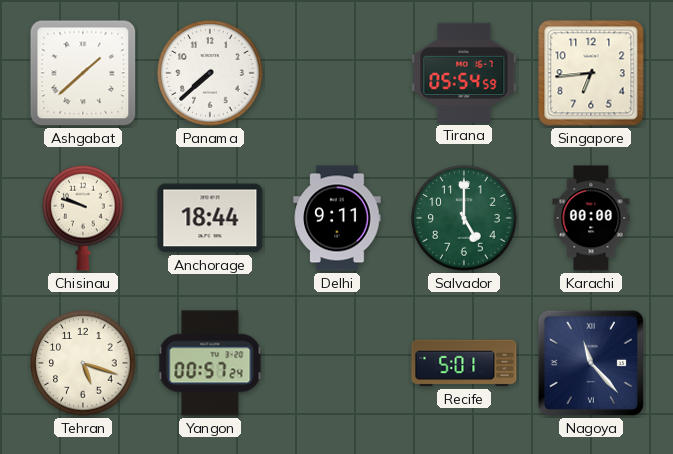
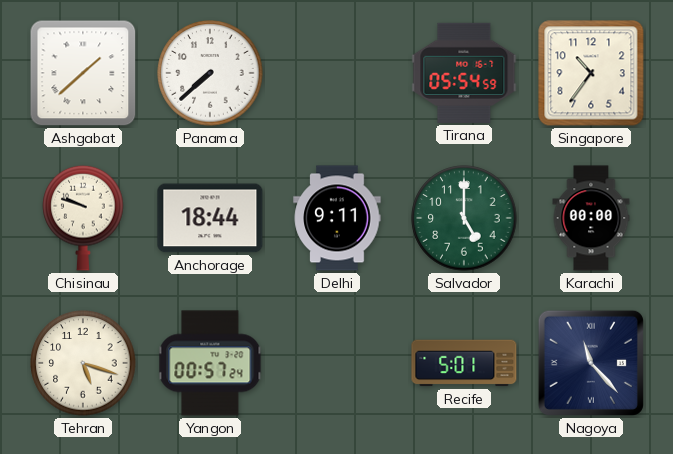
Singapore: 6:44 -> 10:36 (591, 73)
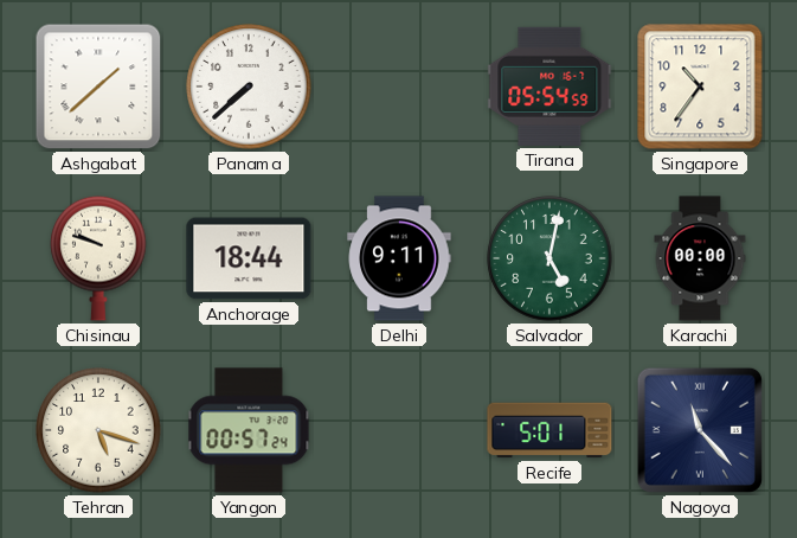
Salvador: 5:00 -> 5:02 (549, 258)
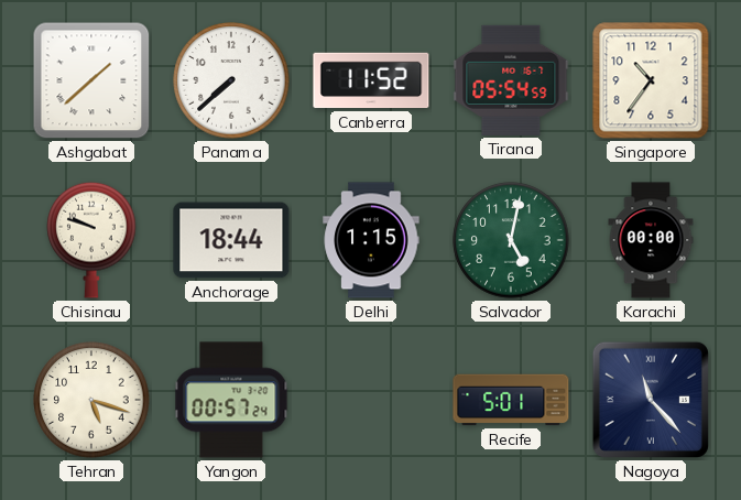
Canberra: none -> 11:52 (371, 80)
Delhi: 9:11 -> 1:15 (371, 240)
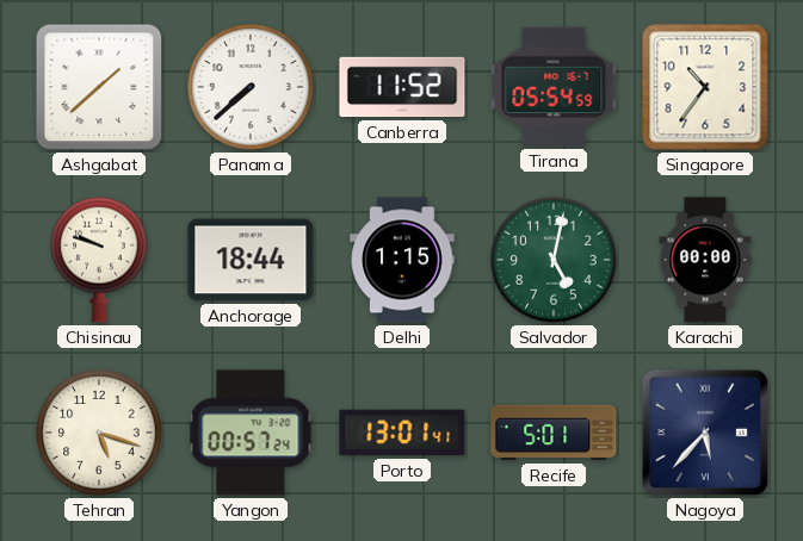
Porto: none -> 13:01 (402, 433)
Nagoya: 11:23 -> 5:37 (705, 433)
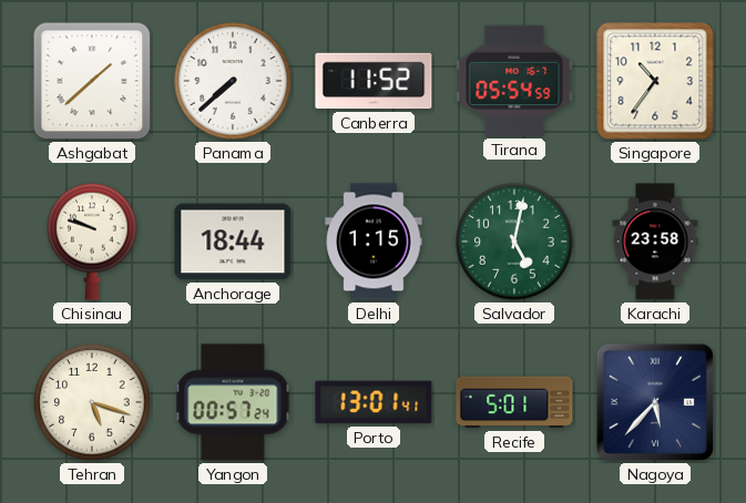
Karachi: 00:00 -> 23:58 (655, 242)
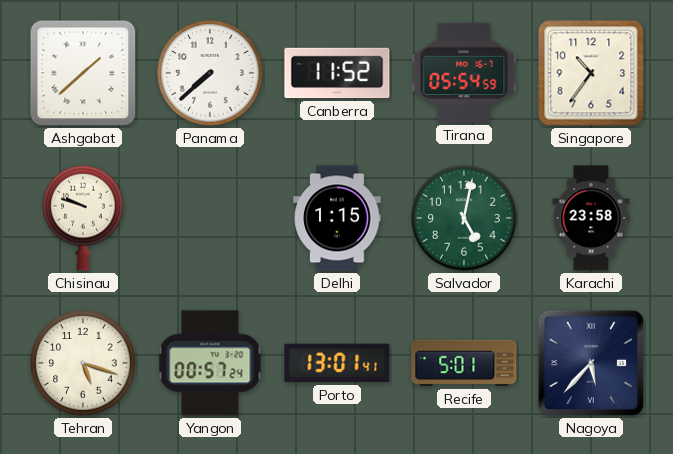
Anchorage: 18:44 -> none (233, 242)
